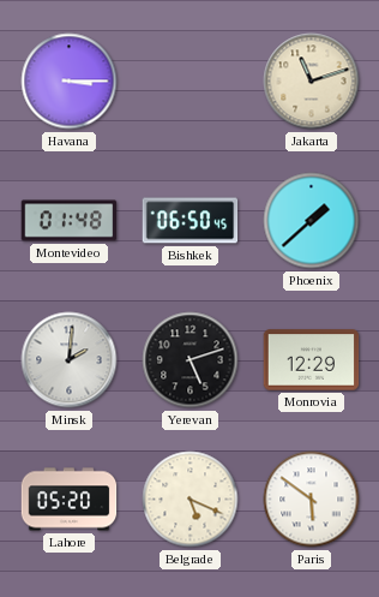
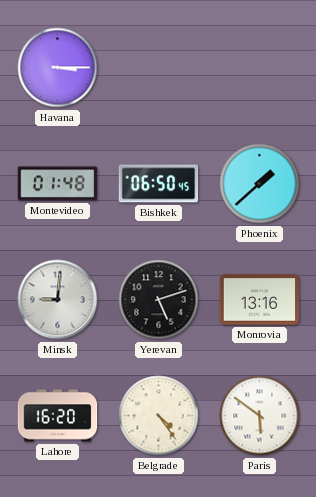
Jakarta: 11:12 -> none (312, 82)
Minsk: 2:01 -> 9:01 (58, 300)
Monrovia: 12:29 -> 13:16 (260, 300)
Lahore: 05:20 -> 16:20 (58, 416)
Belgrade: 5:19 -> 4:24 (159, 416)
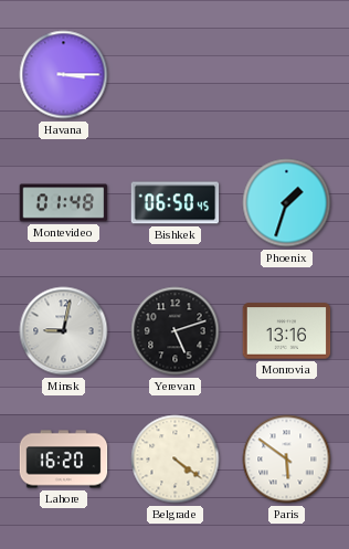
Phoenix: 1:38 -> 1:33 (287, 203)
Minsk: 9:01 -> 9:02 (64, 331)
Belgrade: 4:24 -> 4:21 (176, 460)
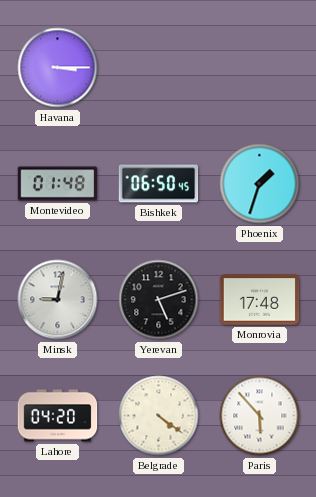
Monrovia: 13:16 -> 17:48 (260, 300)
Lahore: 16:20 -> 04:20 (58, 416)
Paris: 5:51 -> 5:53 (260, 416)
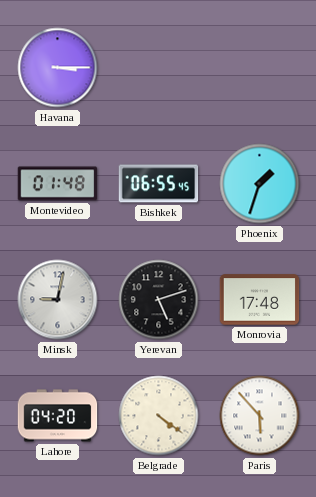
Bishkek: 06:50 -> 06:55 (159, 184)
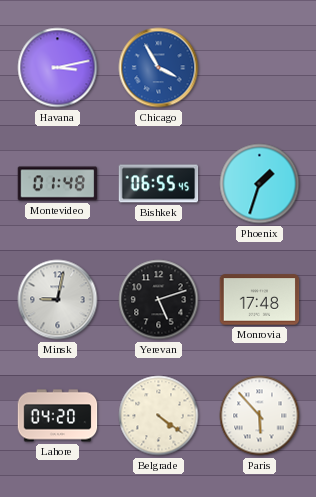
Havana: 3:15 -> 3:13 (58, 68)
Chicago: none -> 3:55 (159, 68)
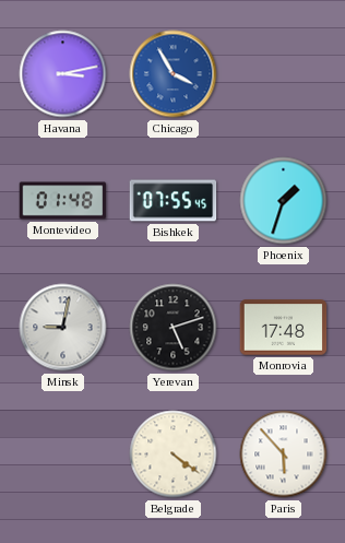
Bishkek: 06:55 -> 07:55 (174, 201)
Lahore: 04:20 -> none (58, 416)
